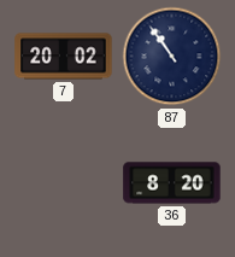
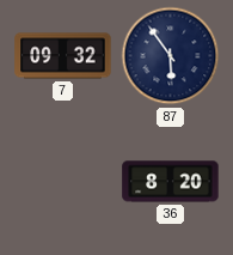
7: 20:02 -> 09:32 (63, 56)
87: 10:54 -> 5:54 (171, 56)
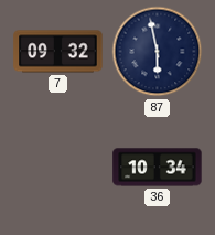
87: 5:54 -> 5:58 (158, 52)
36: 8:20 -> 10:34 (158, 168)
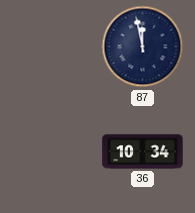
7: 09:32 -> none (58, 52)
87: 5:58 -> 11:58 (143, 47)
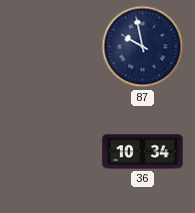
87: 11:58 -> 9:58 (143, 47)
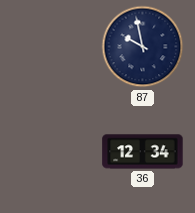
36: 10:34 -> 12:34 (143, 152)
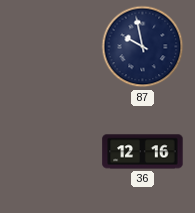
36: 12:34 -> 12:16 (143, 152)
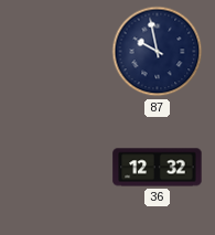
36: 12:16 -> 12:32 (158, 168)
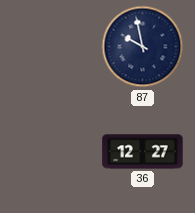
36: 12:32 -> 12:27 (143, 152)
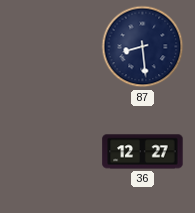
87: 9:58 -> 8:29 (143, 47)
